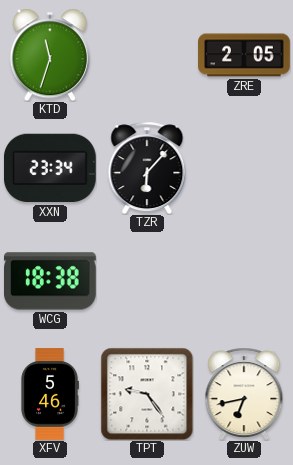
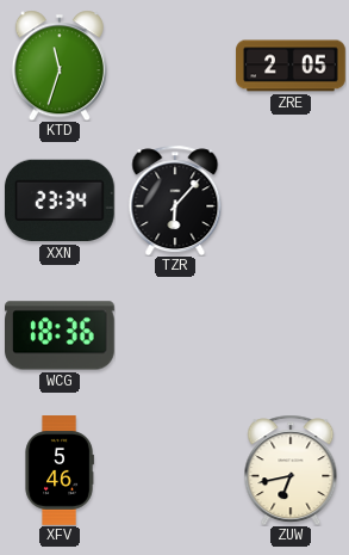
WCG: 18:38 -> 18:36 (61, 335)
TPT: 9:24 -> none (147, 394)
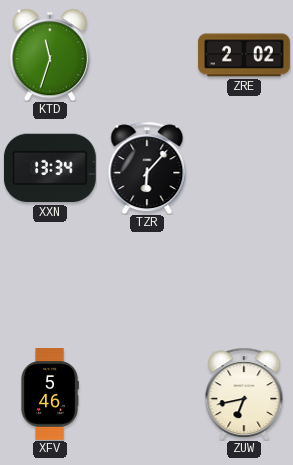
ZRE: 2:05 -> 2:02 (244, 55)
XXN: 23:34 -> 13:34 (50, 168)
WCG: 18:36 -> none (61, 335)
